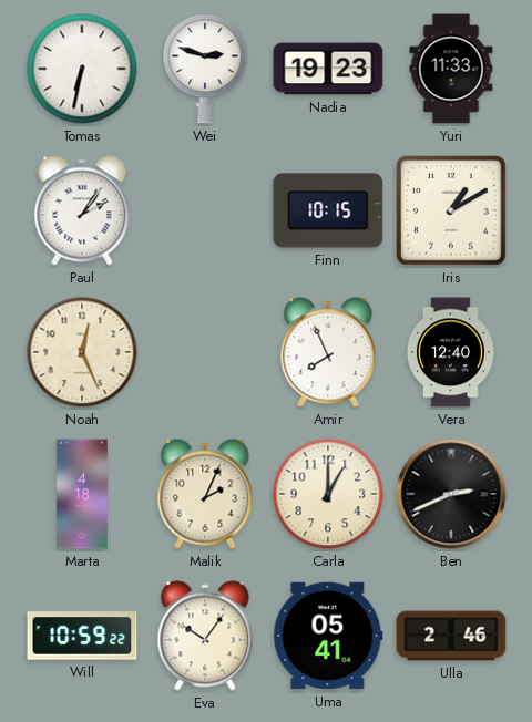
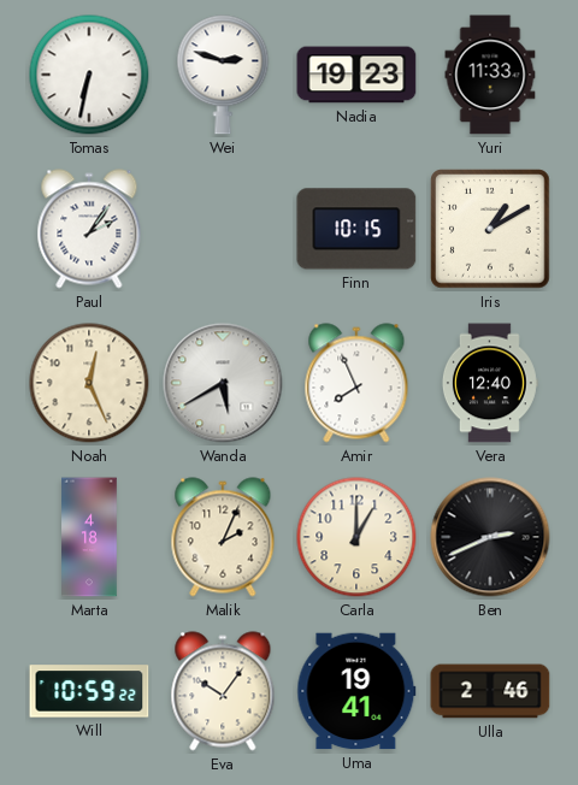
Wanda: none -> 5:40 (223, 383)
Uma: 05:41 -> 19:41 (356, 691)
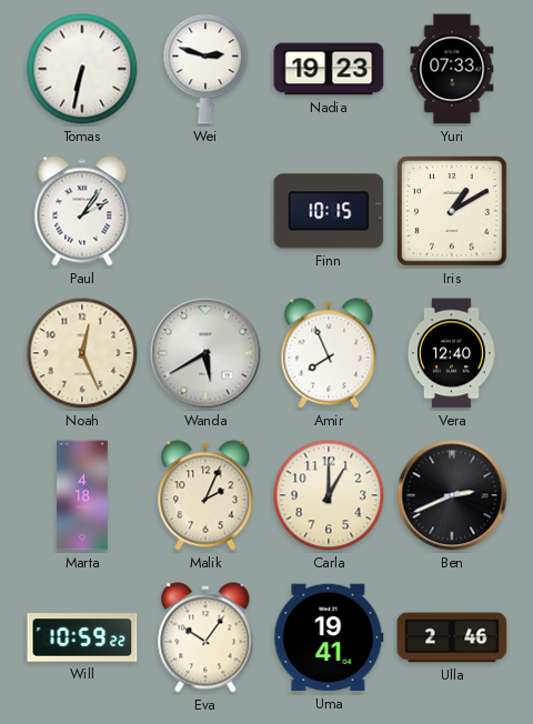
Yuri: 11:33 -> 07:33 (452, 69)
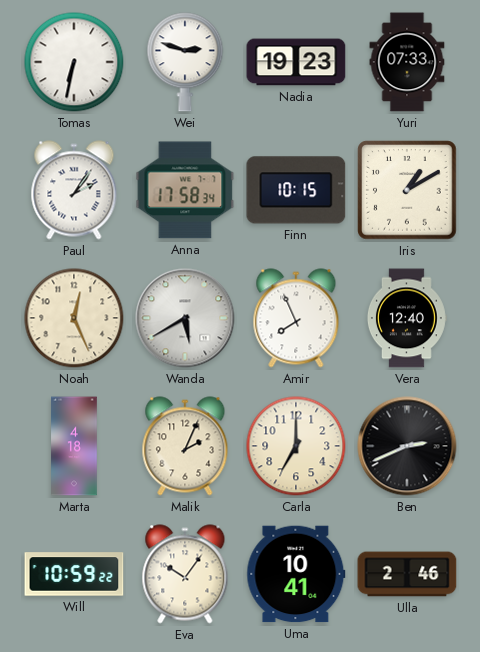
Anna: none -> 17:58 (185, 190)
Carla: 1:00 -> 7:00 (296, 446)
Uma: 19:41 -> 10:41 (296, 574)
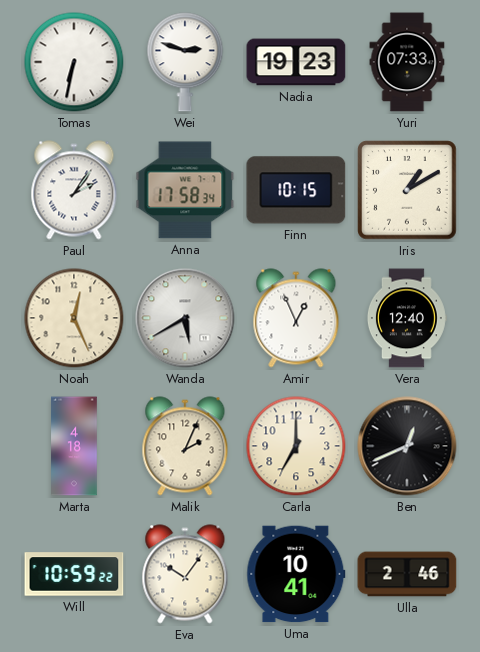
Amir: 7:56 -> 12:56 (296, 318)
Ben: 2:41 -> 12:41 (407, 446)
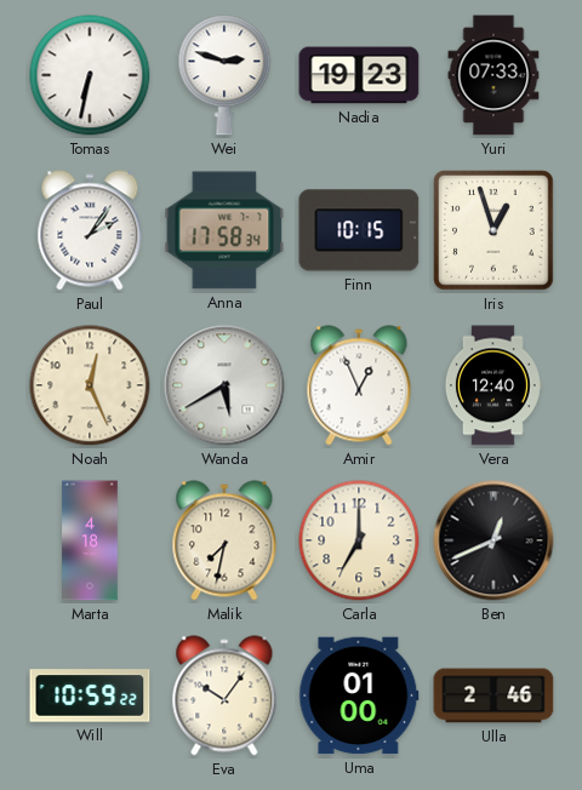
Iris: 1:10 -> 12:57 (493, 230)
Malik: 2:04 -> 7:32 (224, 540)
Uma: 10:41 -> 01:00 (359, 695)
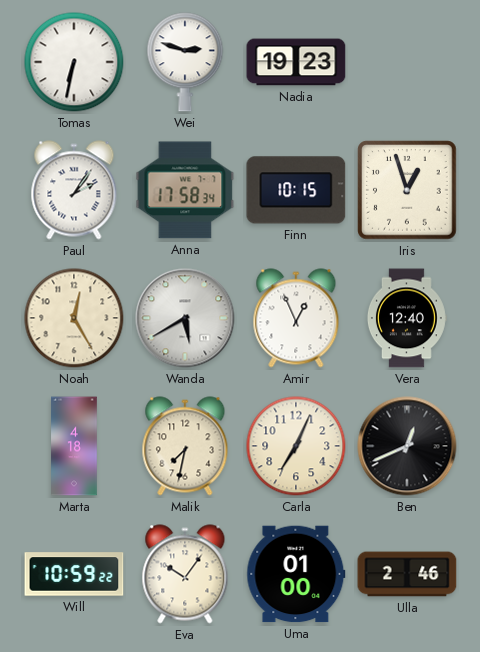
Yuri: 07:33 -> none (493, 75)
Noah: 12:26 -> 12:25 (74, 318)
Carla: 7:00 -> 7:04 (296, 446)
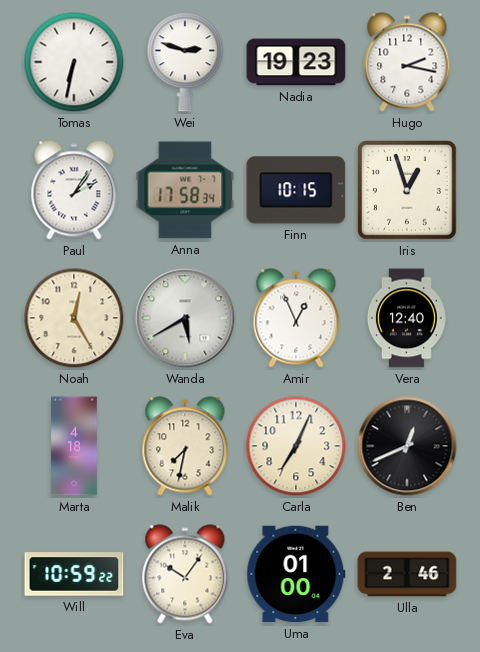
Hugo: none -> 2:17 (407, 62)
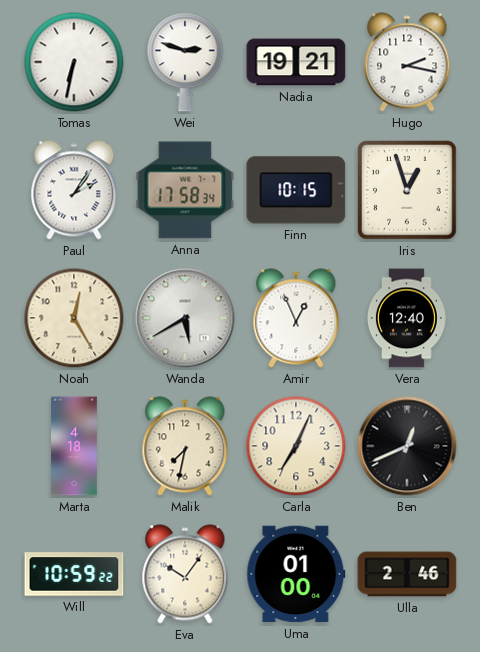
Nadia: 19:23 -> 19:21 (296, 62)
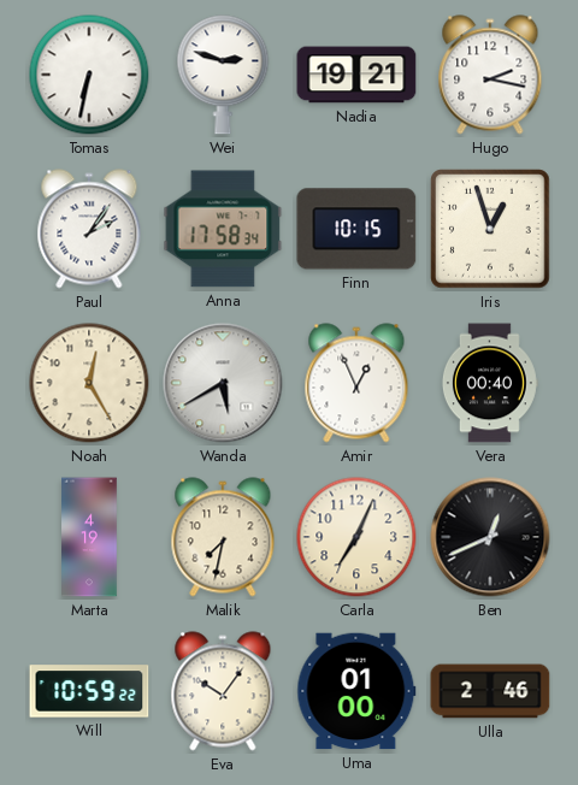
Vera: 12:40 -> 00:40 (489, 383)
Marta: 4:18 -> 4:19 (89, 537)
